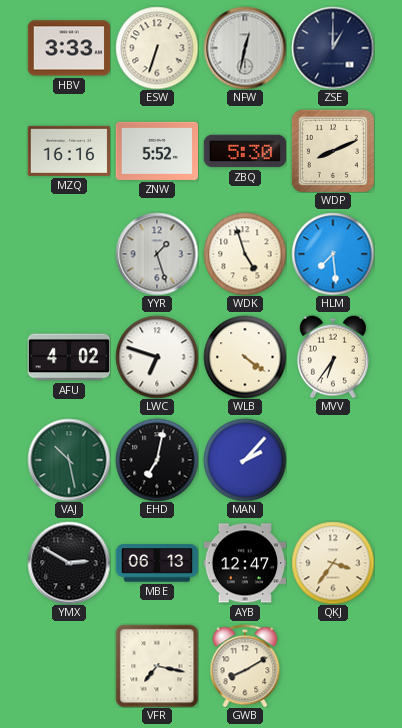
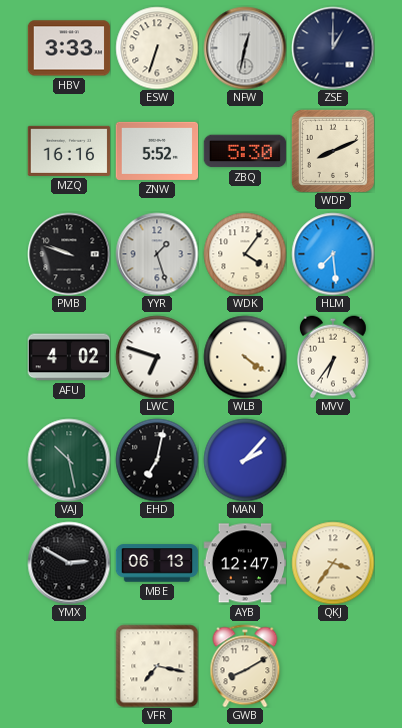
PMB: none -> 9:48 (69, 254)
WDK: 4:57 -> 4:06 (245, 254)
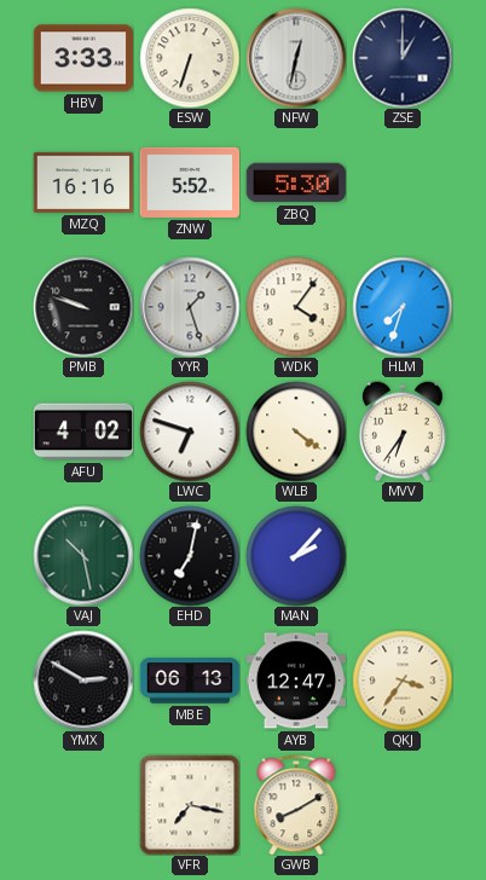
WDP: 8:11 -> none (333, 151)
HLM: 7:29 -> 7:33 (403, 307)
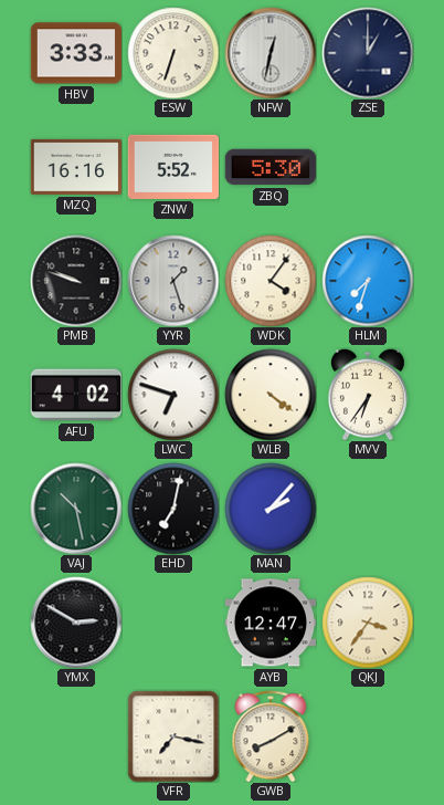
MBE: 06:13 -> none (190, 681)
